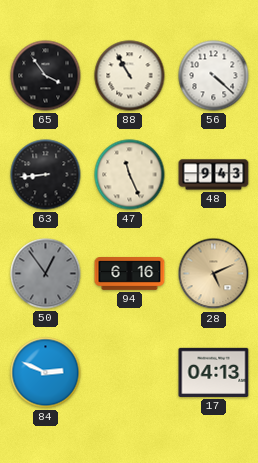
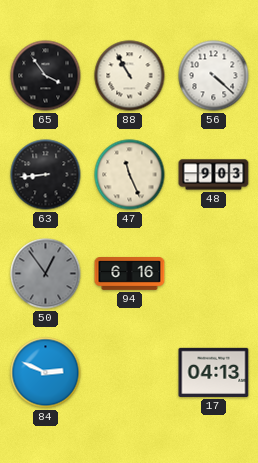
48: 9:43 -> 9:03 (214, 175)
28: 5:11 -> none (214, 274)
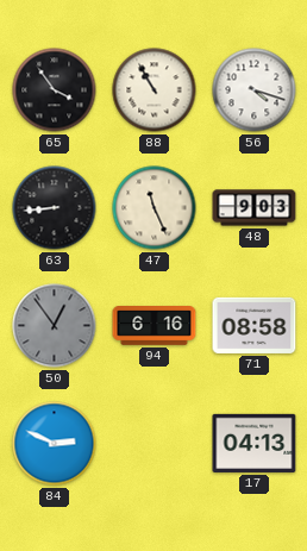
56: 4:22 -> 4:18 (255, 90)
71: none -> 08:58 (255, 325)
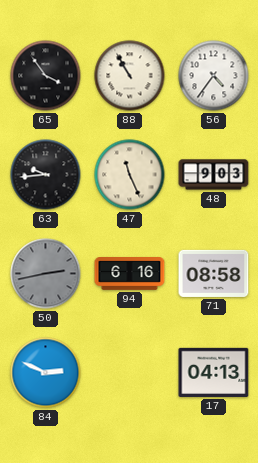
56: 4:18 -> 4:36 (214, 76)
63: 8:44 -> 9:44 (46, 175)
50: 12:54 -> 2:43 (46, 274)
